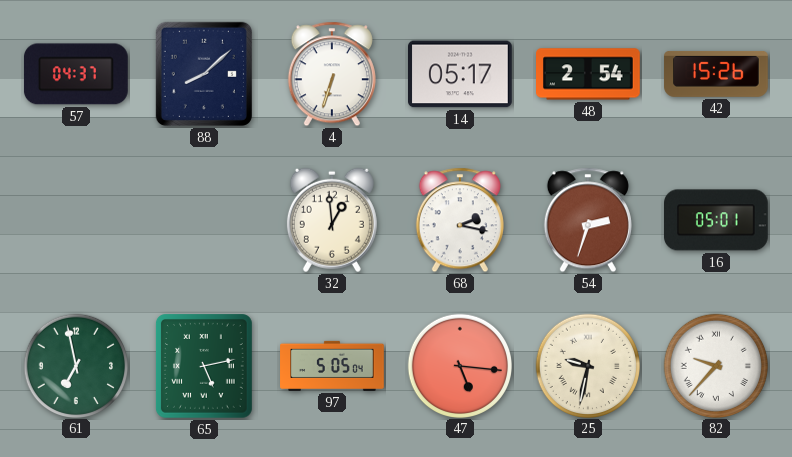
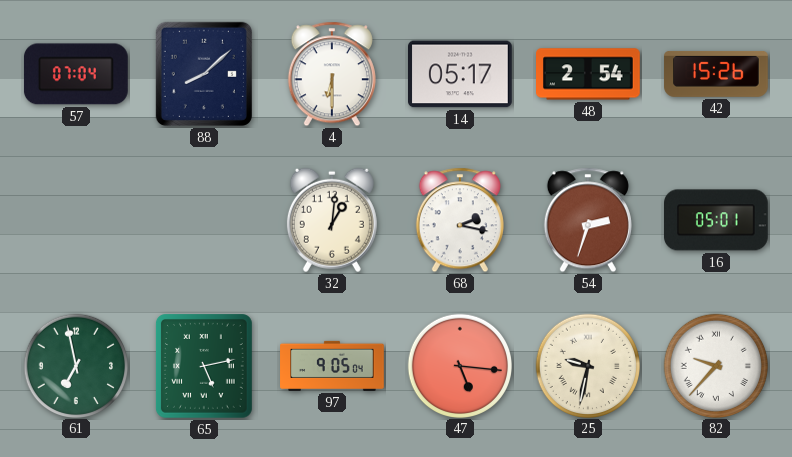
57: 04:37 -> 07:04 (76, 74)
4: 6:33 -> 6:30 (332, 74)
32: 12:59 -> 1:01 (332, 220)
97: 5:05 -> 9:05 (332, 366)
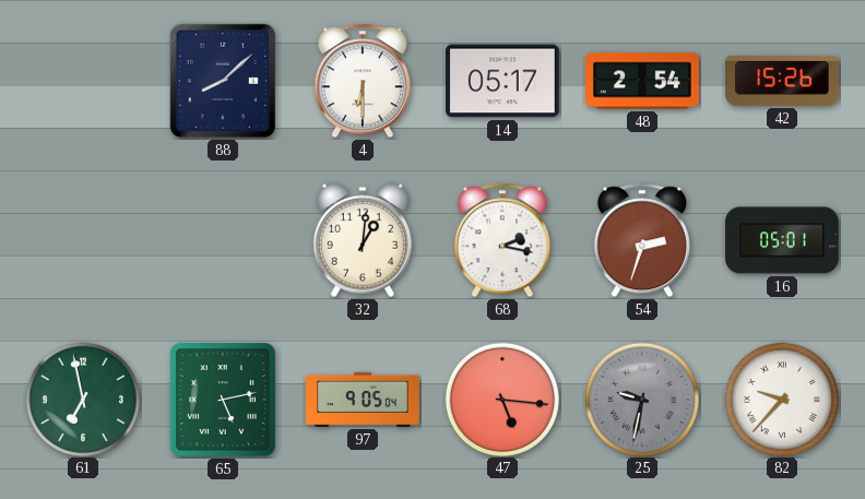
57: 07:04 -> none (76, 74)
25 dial: cream -> grey (641, 399)
